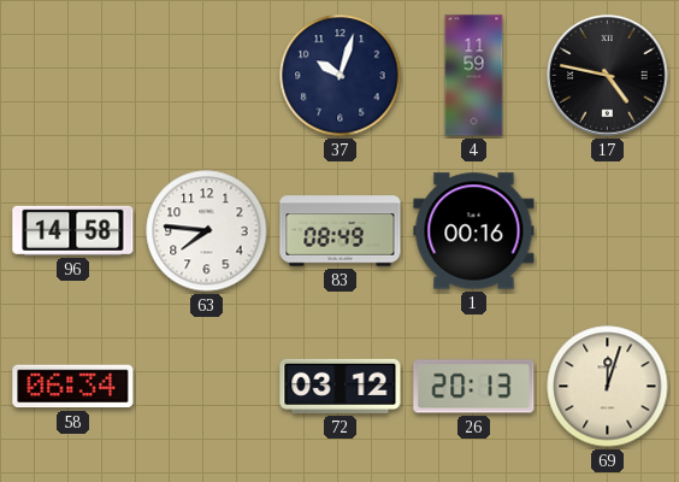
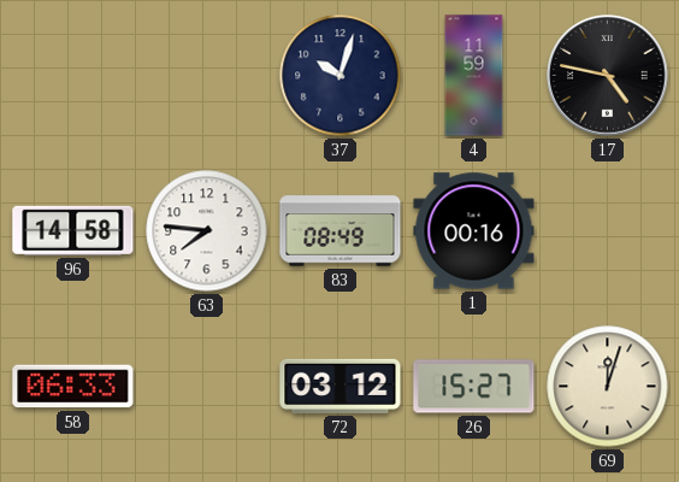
58: 06:34 -> 06:33 (73, 387)
26: 20:13 -> 15:27 (474, 387)
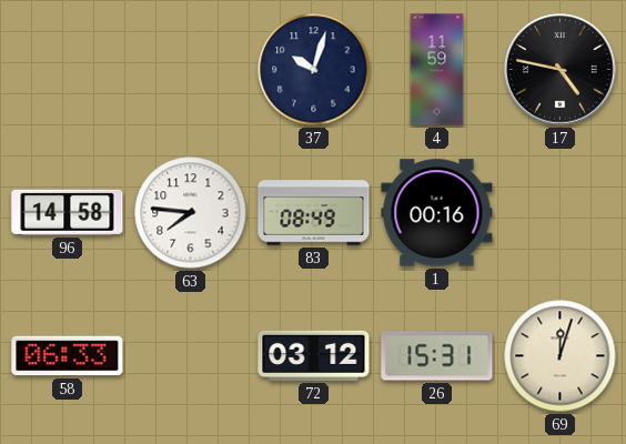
26: 15:27 -> 15:31 (437, 356)
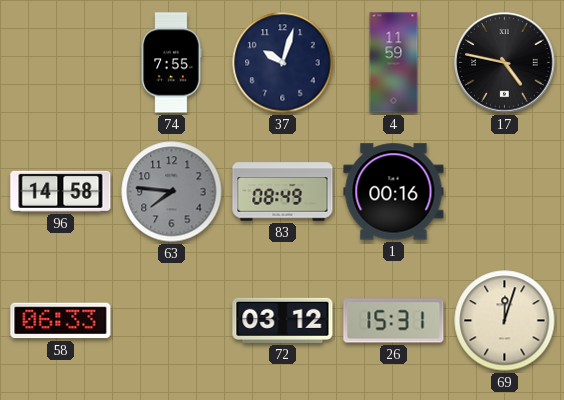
74: none -> 7:55 (171, 63)
63 dial: white -> grey (172, 192)
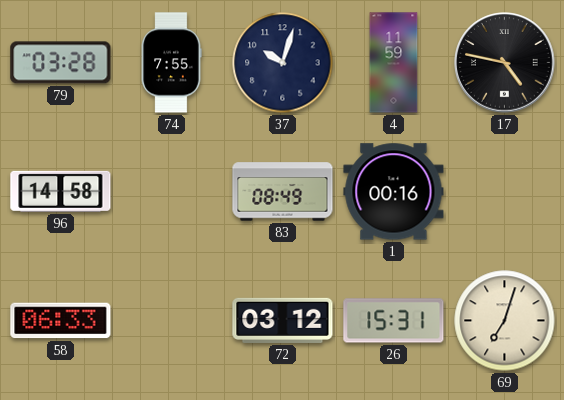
79: none -> 03:28 (61, 63)
63: 7:46 -> none (172, 192)
69: 12:03 -> 7:03 (505, 321)
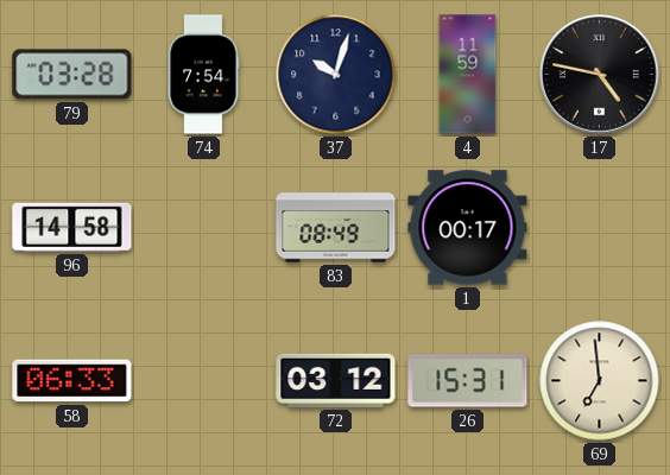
74: 7:55 -> 7:54 (203, 75)
1: 00:16 -> 00:17 (468, 228)
69: 7:03 -> 6:59 (600, 381)
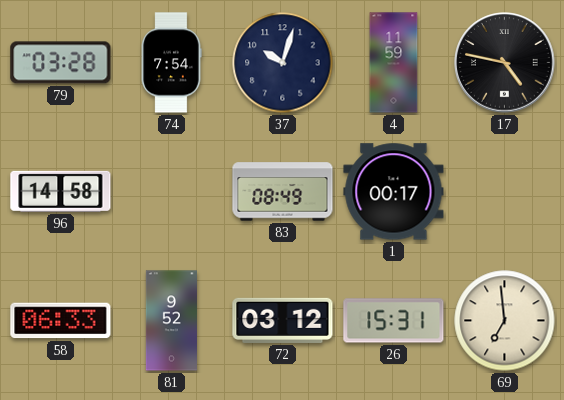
81: none -> 9:52 (171, 321)
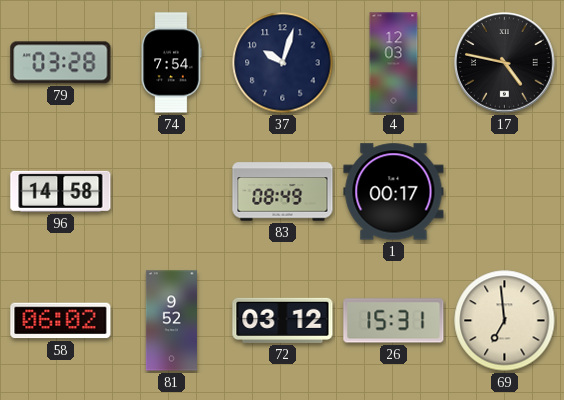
4: 11:59 -> 12:03 (394, 63)
58: 06:33 -> 06:02 (61, 321)
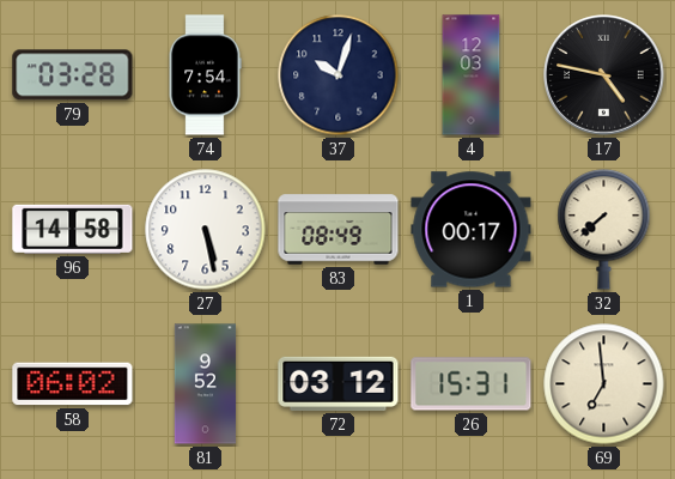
27: none -> 5:28 (206, 230)
32: none -> 7:38 (604, 230)
